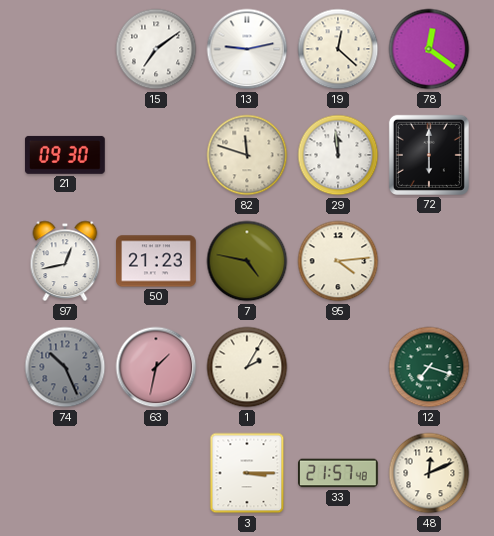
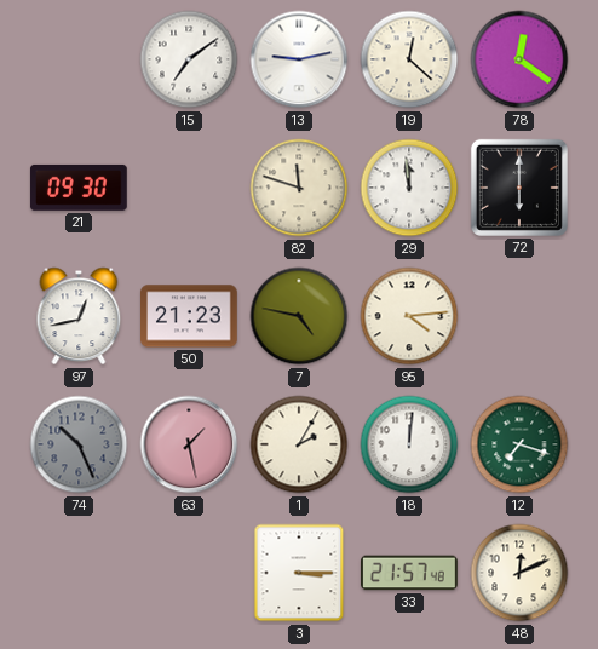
63: 1:32 -> 1:28 (189, 444)
18: none -> 12:01 (409, 444)
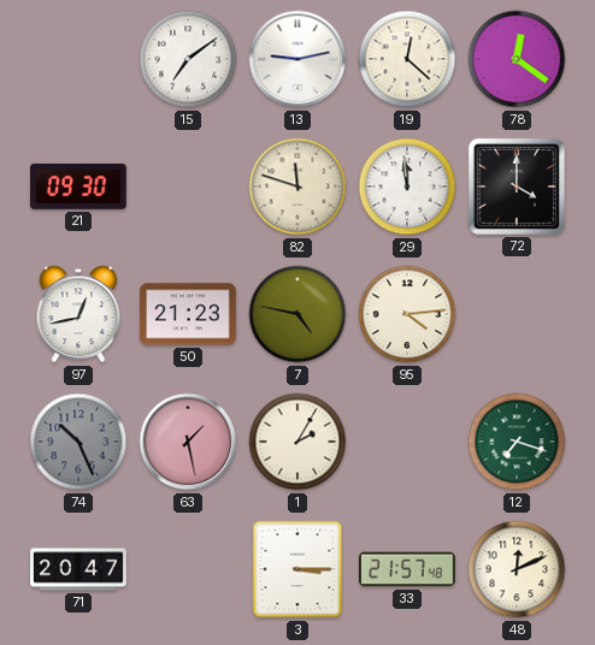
72: 6:00 -> 4:00 (517, 187)
18: 12:01 -> none (409, 444)
71: none -> 20:47 (78, 569)
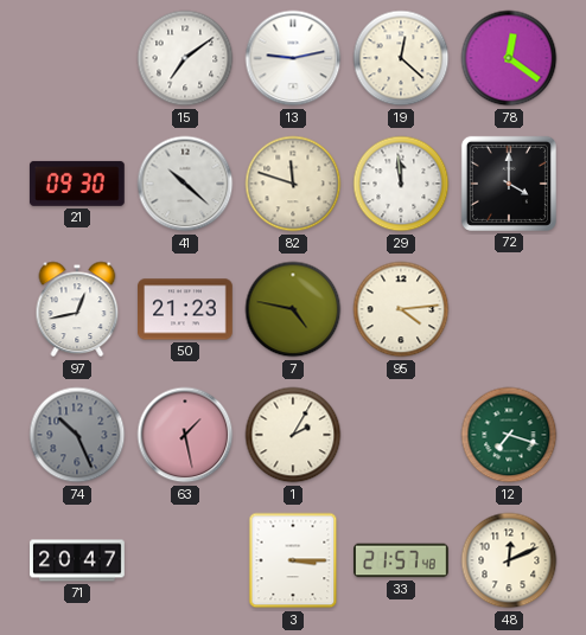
41: none -> 10:22 (185, 184)
